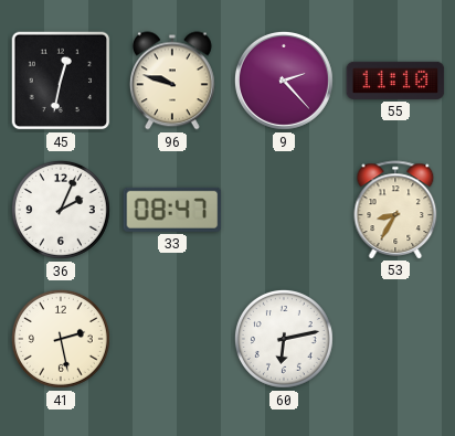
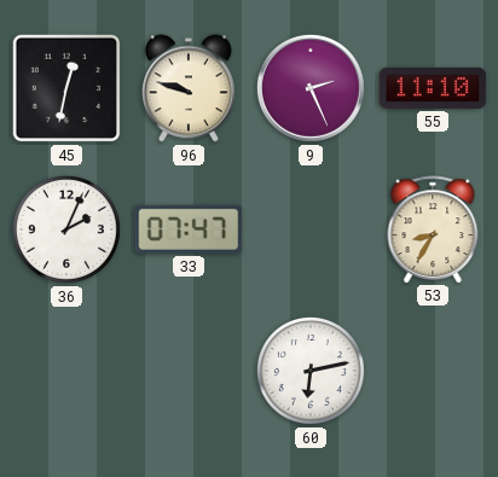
9: 2:23 -> 2:26 (311, 88)
33: 08:47 -> 07:47 (189, 229)
41: 2:28 -> none (61, 339)
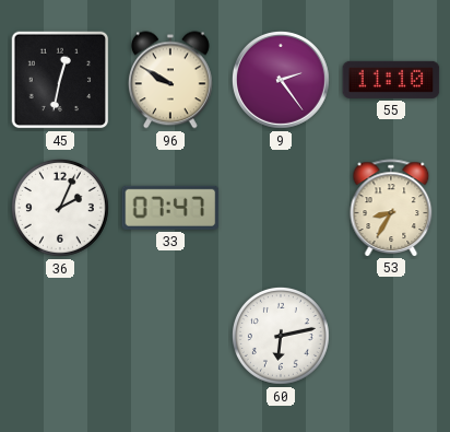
96: 9:48 -> 9:50 (170, 80)
9: 2:26 -> 2:24 (281, 80)
